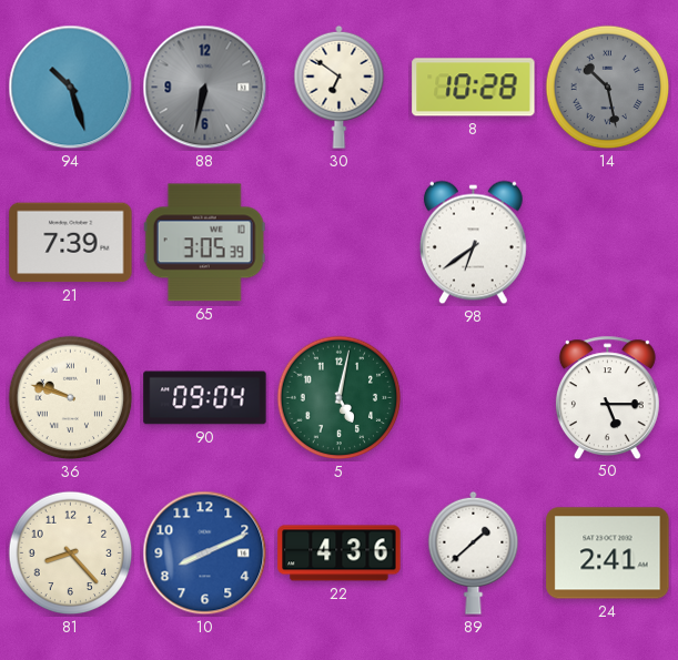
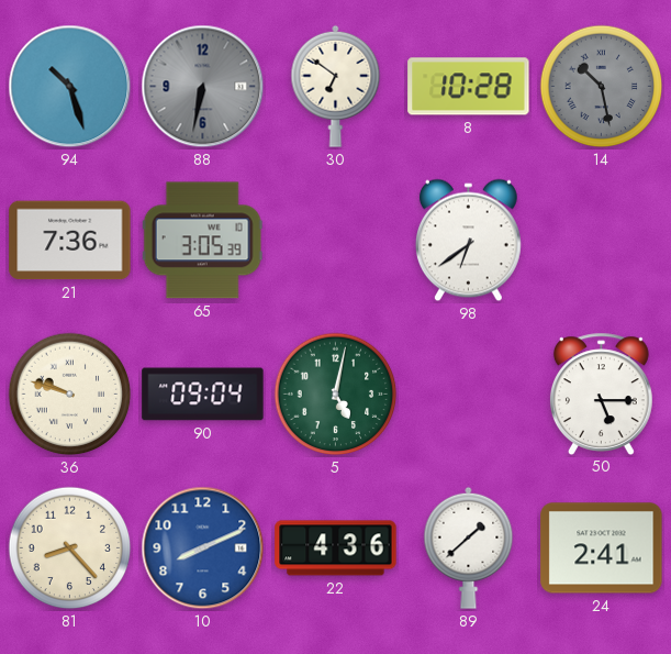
21: 7:39 -> 7:36 (70, 241)
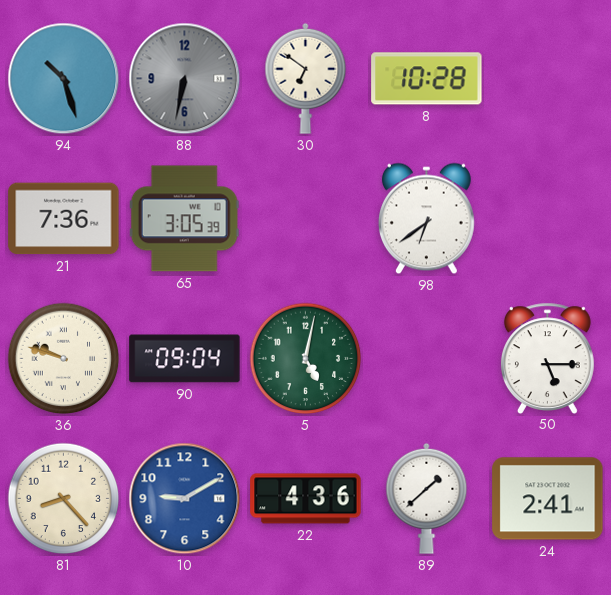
14: 10:28 -> none (602, 87)
10: 8:11 -> 9:10 (185, 499)
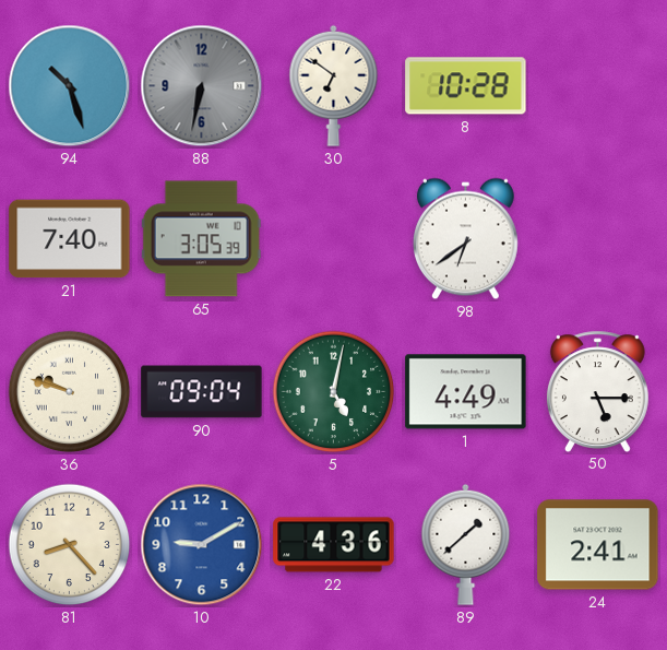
21: 7:36 -> 7:40 (70, 239)
1: none -> 4:49 (466, 392)
